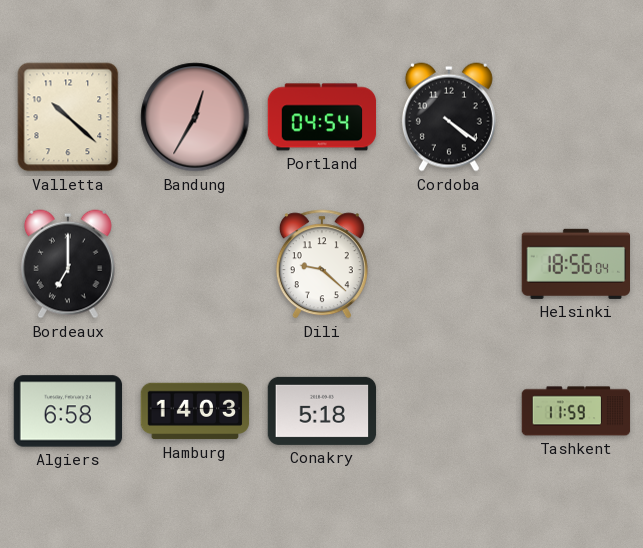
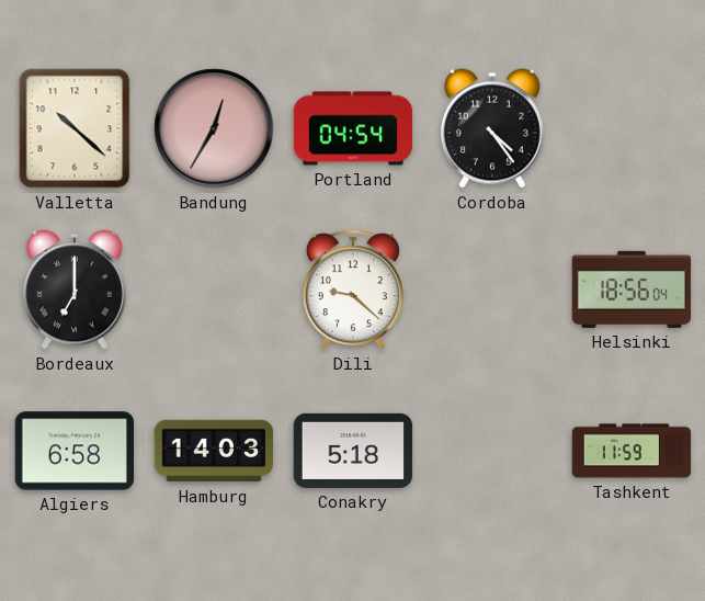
Cordoba: 4:21 -> 4:24 (492, 128)
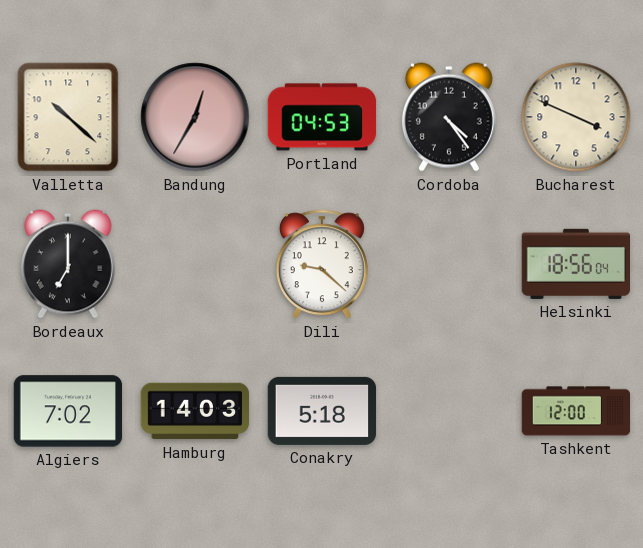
Portland: 04:54 -> 04:53 (322, 117)
Bucharest: none -> 3:49 (576, 117)
Algiers: 6:58 -> 7:02 (68, 411)
Tashkent: 11:59 -> 12:00 (576, 411)
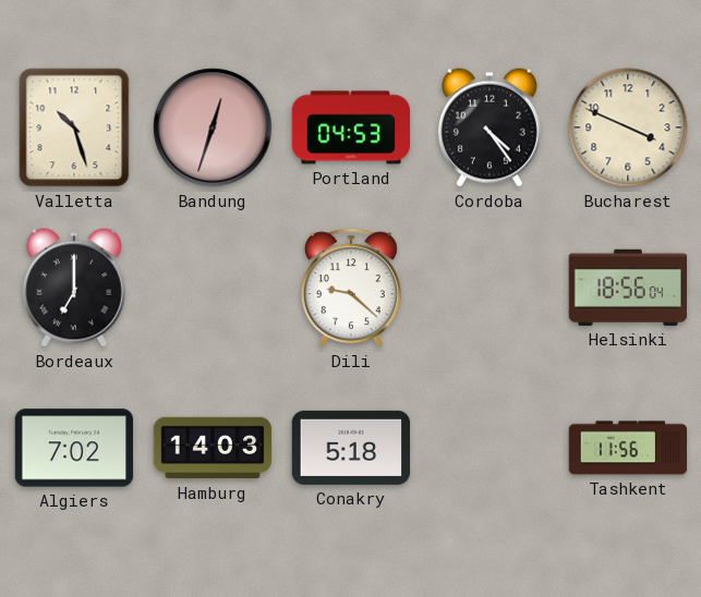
Valletta: 10:22 -> 10:27 (74, 127)
Bandung: 12:35 -> 12:33 (213, 127)
Tashkent: 12:00 -> 11:56 (628, 448)
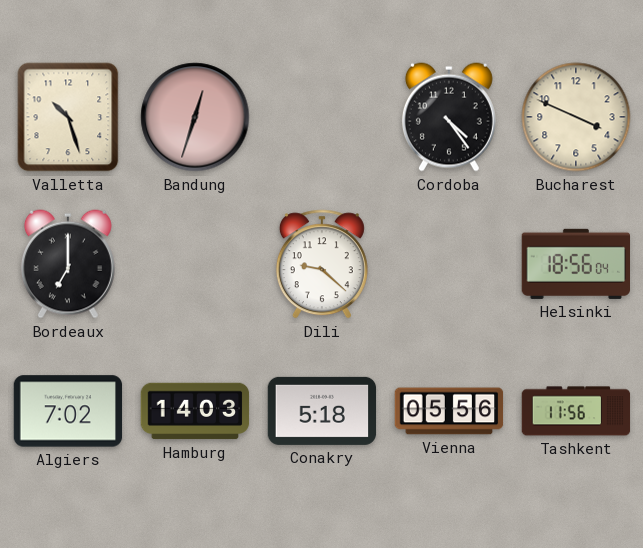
Portland: 04:53 -> none (351, 127)
Vienna: none -> 05:56 (449, 411)
